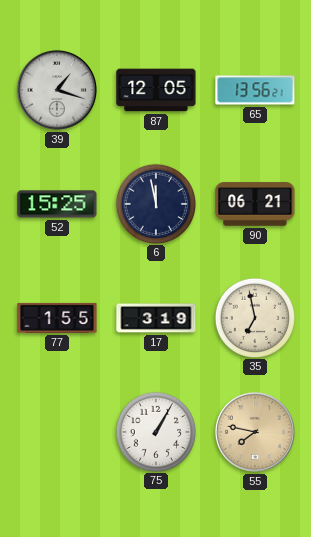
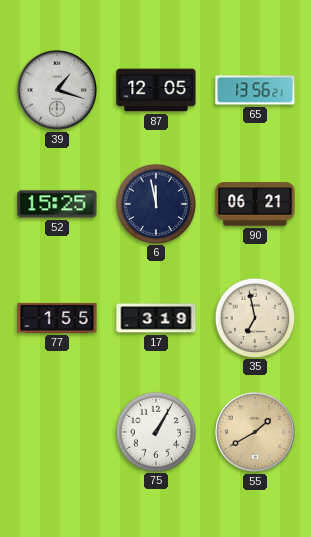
55: 7:47 -> 1:40 (255, 432)
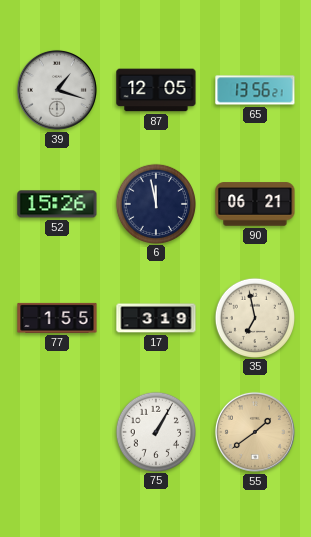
52: 15:25 -> 15:26 (57, 204)
55: 1:40 -> 1:39 (255, 432)
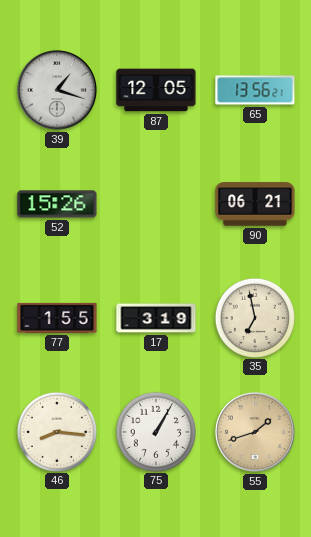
6: 11:58 -> none (155, 203)
46: none -> 8:16 (56, 431)
55: 1:39 -> 1:42 (255, 432)
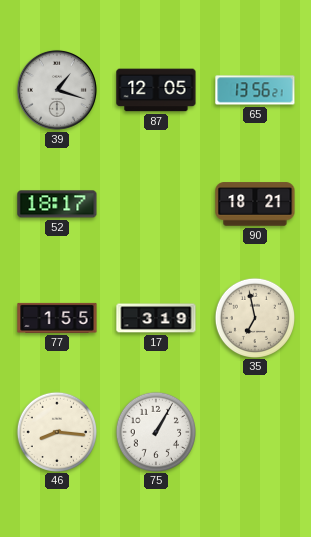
52: 15:26 -> 18:17 (57, 204)
90: 06:21 -> 18:21 (255, 204)
55: 1:42 -> none (255, 432)
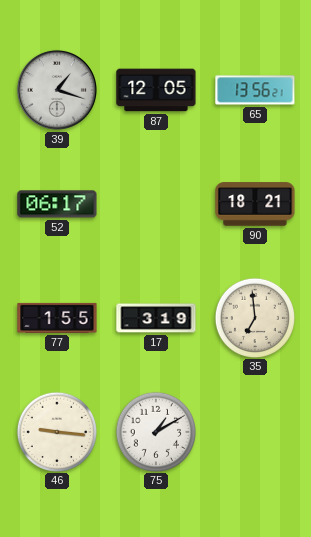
52: 18:17 -> 06:17 (57, 204)
35: 6:58 -> 6:59 (254, 317)
46: 8:16 -> 9:16 (56, 431)
75: 1:05 -> 1:10 (155, 431)
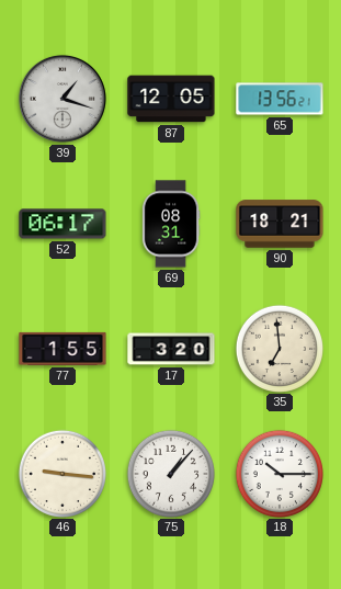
69: none -> 08:31 (171, 224)
17: 3:19 -> 3:20 (171, 349)
75: 1:10 -> 1:07 (170, 473)
18: none -> 10:15 (279, 473)
